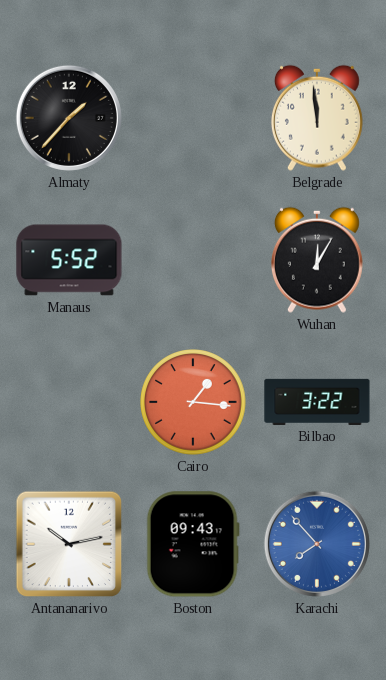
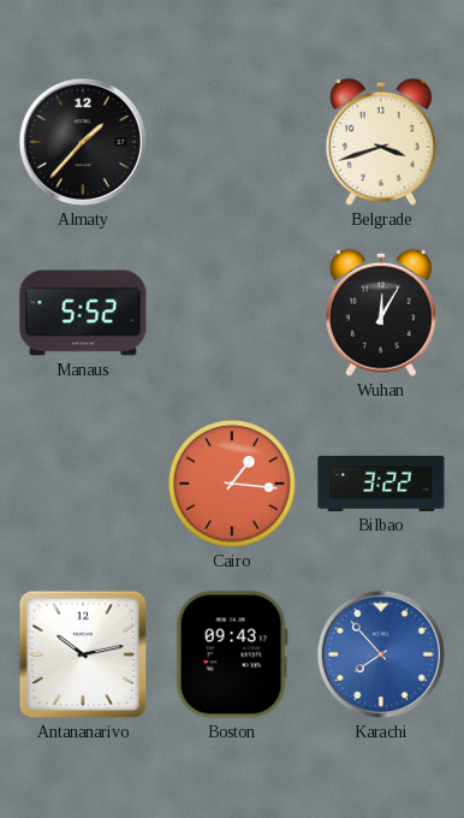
Belgrade: 11:59 -> 3:42 (381, 142)
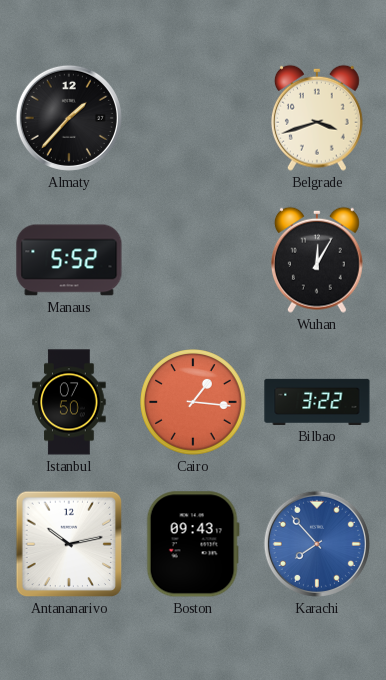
Istanbul: none -> 07:50 (69, 402)
